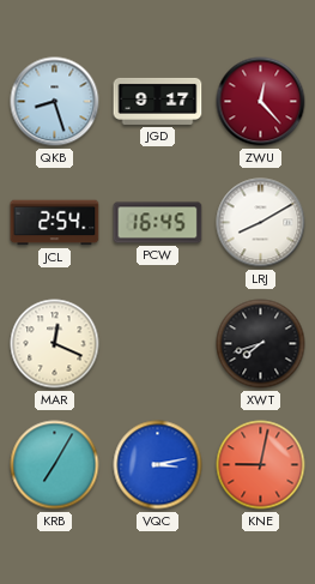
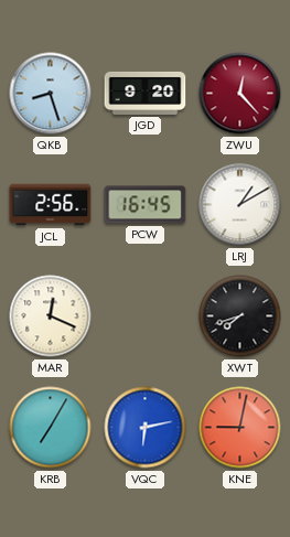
JGD: 9:17 -> 9:20 (146, 93)
JCL: 2:54 -> 2:56 (51, 205)
LRJ: 8:10 -> 1:10 (240, 205)
VQC: 3:13 -> 6:13 (146, 428)
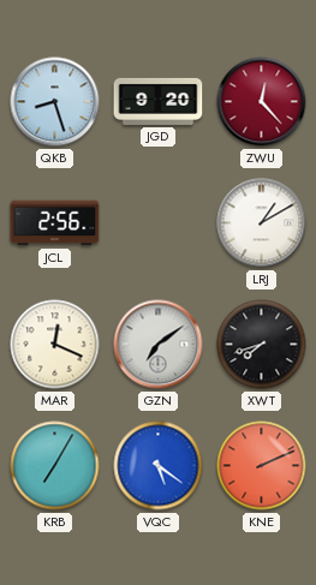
PCW: 16:45 -> none (146, 205)
GZN: none -> 7:09 (159, 345)
VQC: 6:13 -> 5:21 (159, 466)
KNE: 9:02 -> 2:11 (262, 466)
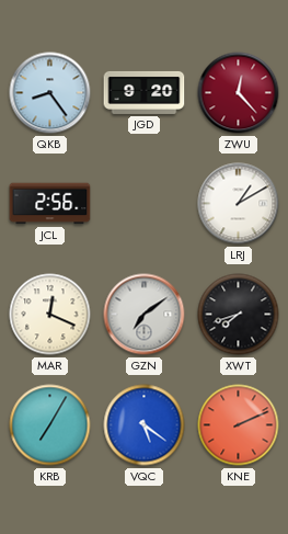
QKB: 8:27 -> 8:24 (50, 93)
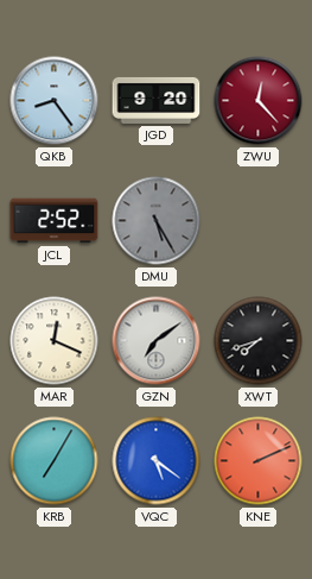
JCL: 2:56 -> 2:52 (55, 221)
DMU: none -> 5:25 (157, 221)
LRJ: 1:10 -> none (239, 204)
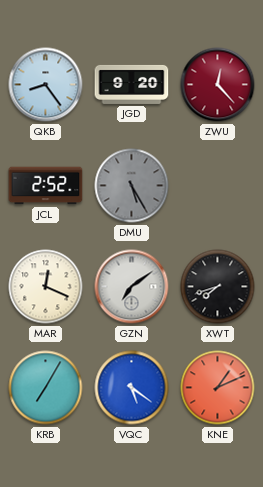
KNE: 2:11 -> 1:11 (218, 388)
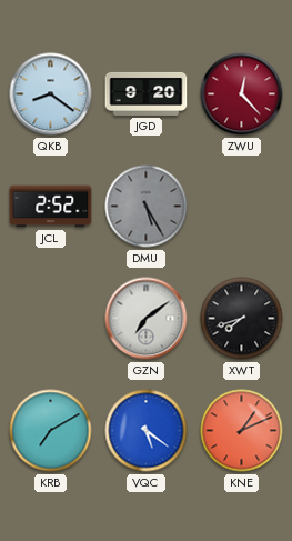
QKB: 8:24 -> 8:21 (51, 94)
MAR: 12:19 -> none (46, 287)
KRB: 7:05 -> 7:10 (51, 431)
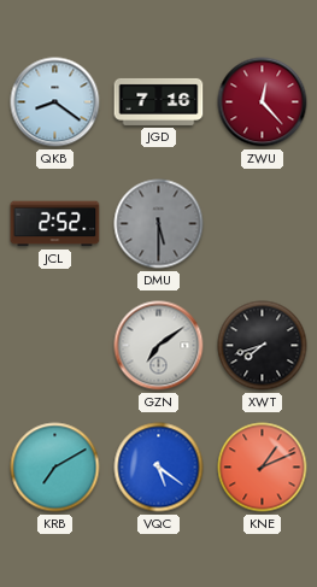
JGD: 9:20 -> 7:16 (159, 101)
DMU: 5:25 -> 5:30 (159, 224)
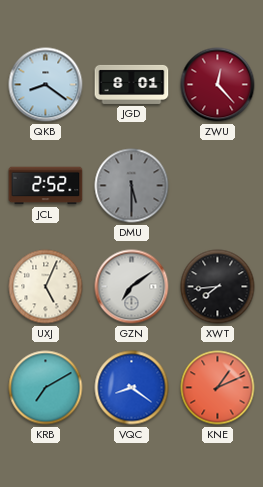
JGD: 7:16 -> 8:01 (132, 84)
UXJ: none -> 5:04 (46, 287)
XWT: 7:42 -> 7:44 (218, 287)
VQC: 5:21 -> 8:21 (132, 388)
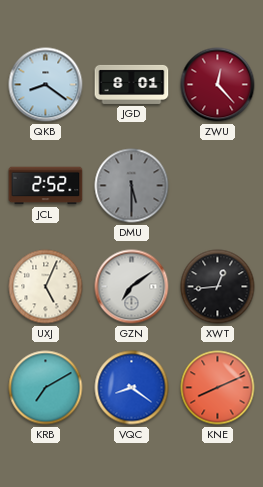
XWT: 7:44 -> 12:44 (218, 287)
KNE: 1:11 -> 8:11 (218, 388)
